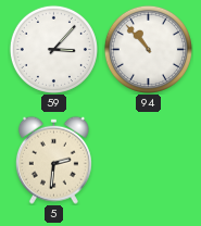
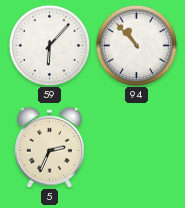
59: 3:07 -> 6:07 (49, 45)
5: 2:31 -> 2:34 (49, 147)
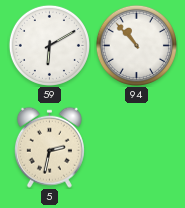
59: 6:07 -> 6:10 (49, 45)
5: 2:34 -> 2:32 (49, 147)
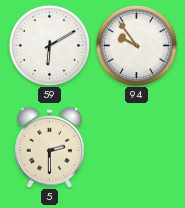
94: 10:53 -> 9:54 (136, 45)
5: 2:32 -> 2:30 (49, 147)
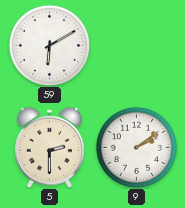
94: 9:54 -> none (136, 45)
9: none -> 2:09 (136, 147)
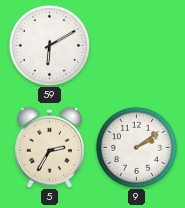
5: 2:30 -> 2:35 (49, 147)
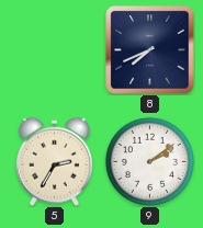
59: 6:10 -> none (49, 45)
8: none -> 7:41 (150, 50)
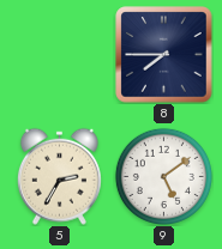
8: 7:41 -> 7:45 (164, 55)
9: 2:09 -> 5:09 (163, 176)
